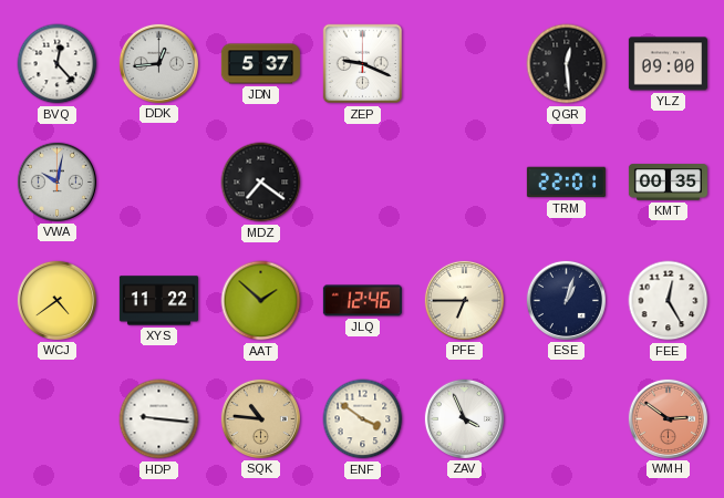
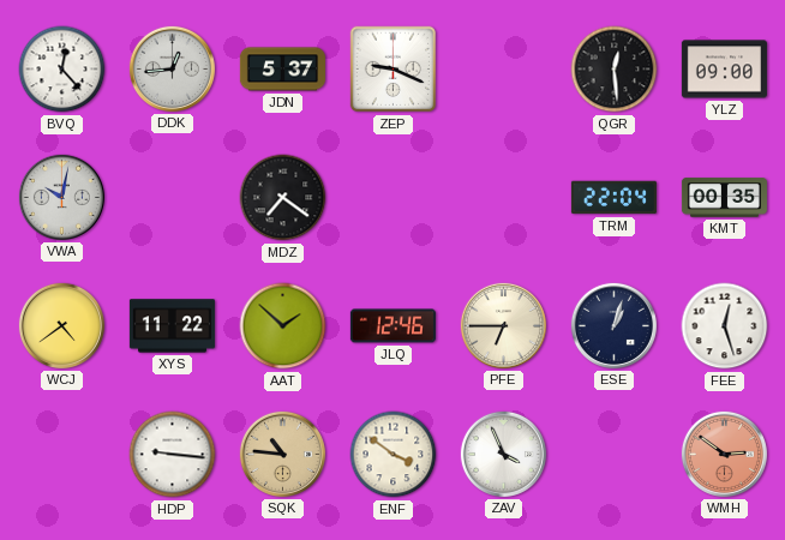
TRM: 22:01 -> 22:04 (613, 198)
FEE: 12:25 -> 12:27 (725, 326)
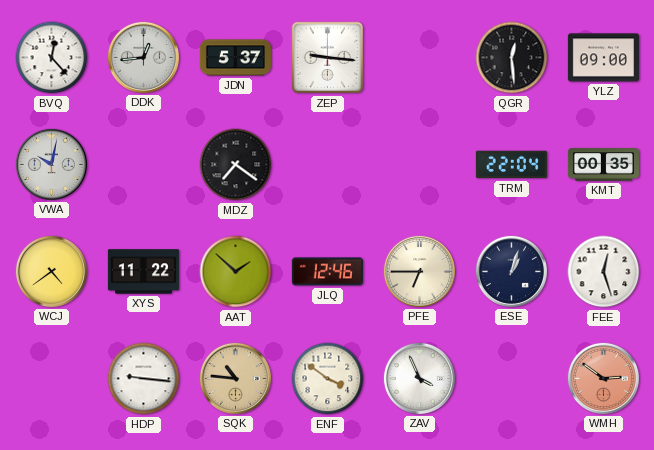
ZEP: 9:19 -> 9:16 (328, 58)
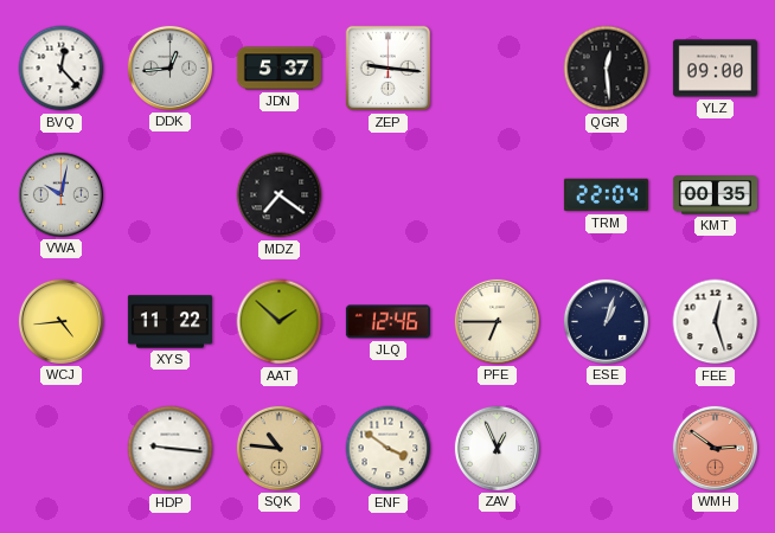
WCJ: 4:39 -> 4:44 (60, 321)
ZAV: 3:56 -> 12:56 (497, 448)
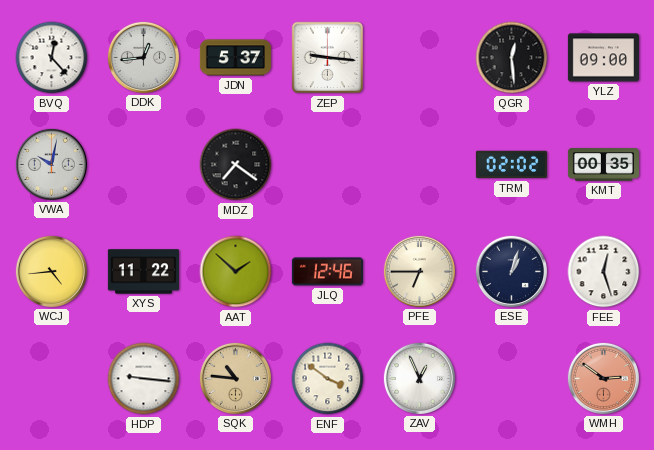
TRM: 22:04 -> 02:02 (511, 165)
